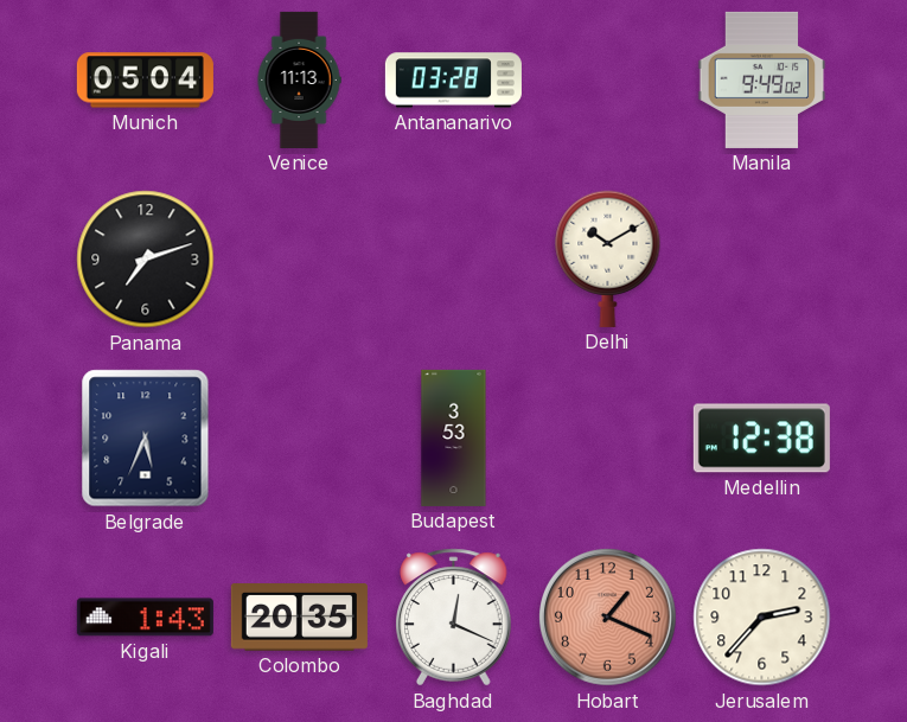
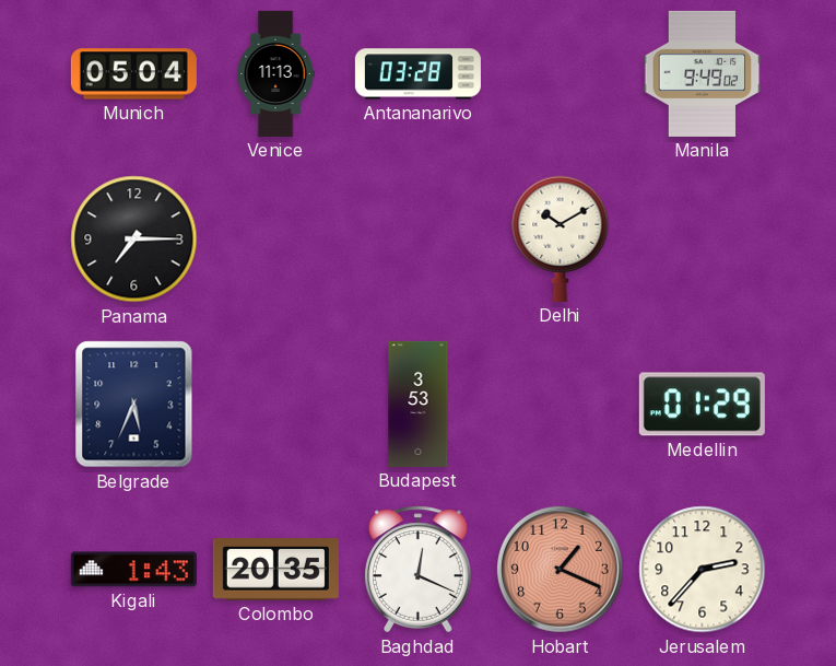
Panama: 7:12 -> 7:15 (134, 239)
Medellin: 12:38 -> 01:29 (702, 405)
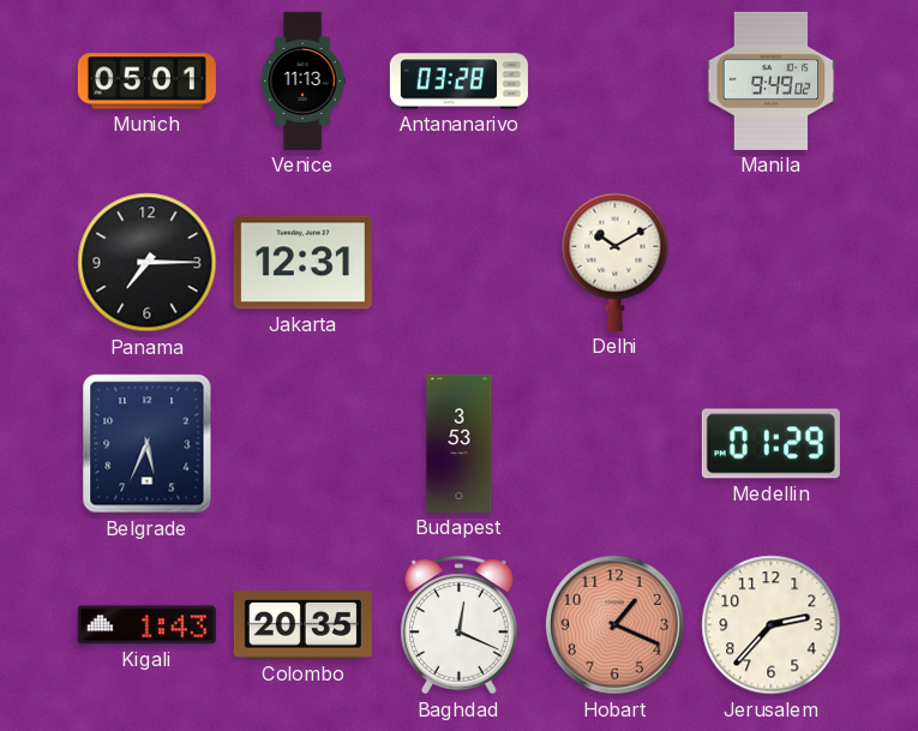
Munich: 05:04 -> 05:01 (146, 82)
Jakarta: none -> 12:31 (302, 263)
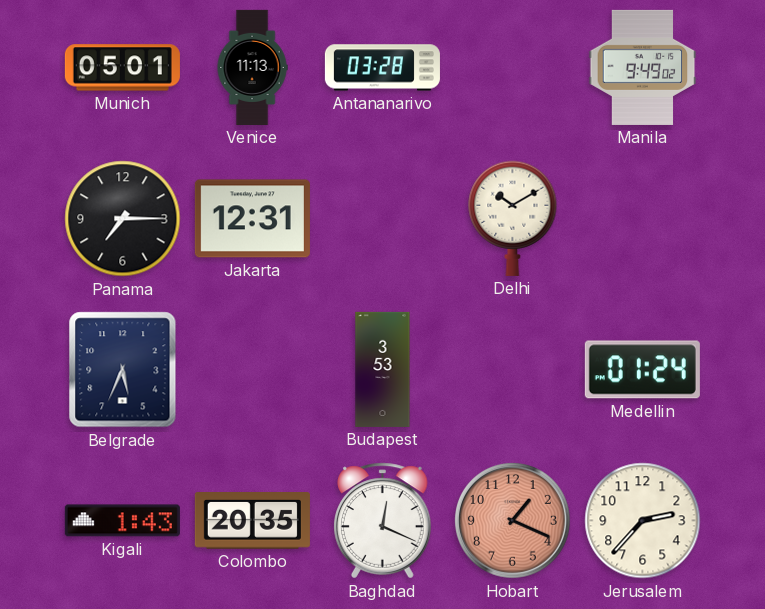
Medellin: 01:29 -> 01:24 (642, 370)
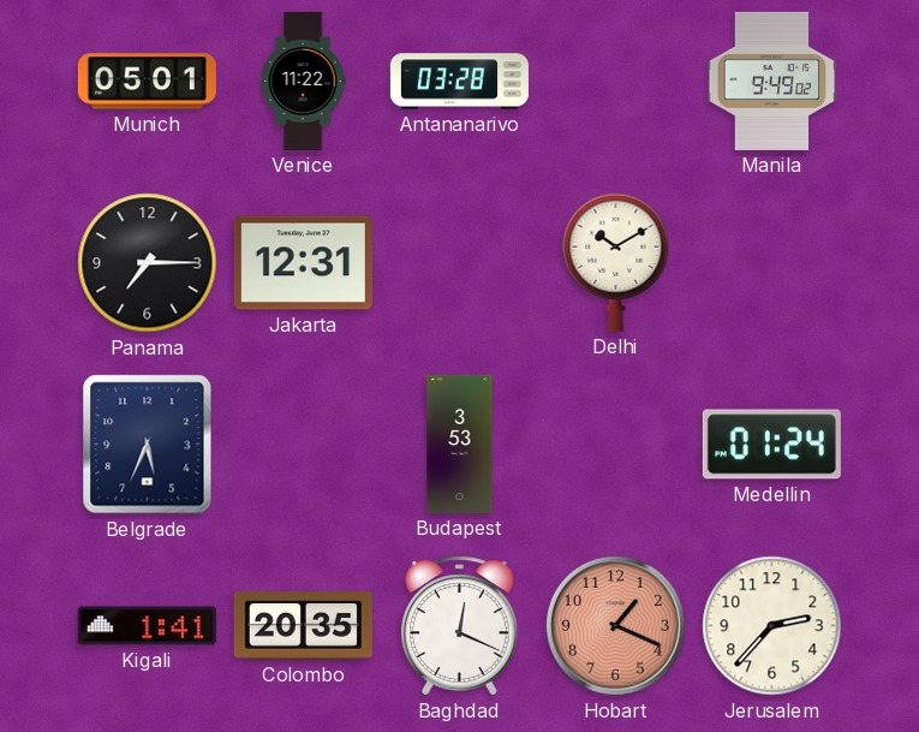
Venice: 11:13 -> 11:22 (303, 81)
Kigali: 1:43 -> 1:41 (147, 626)
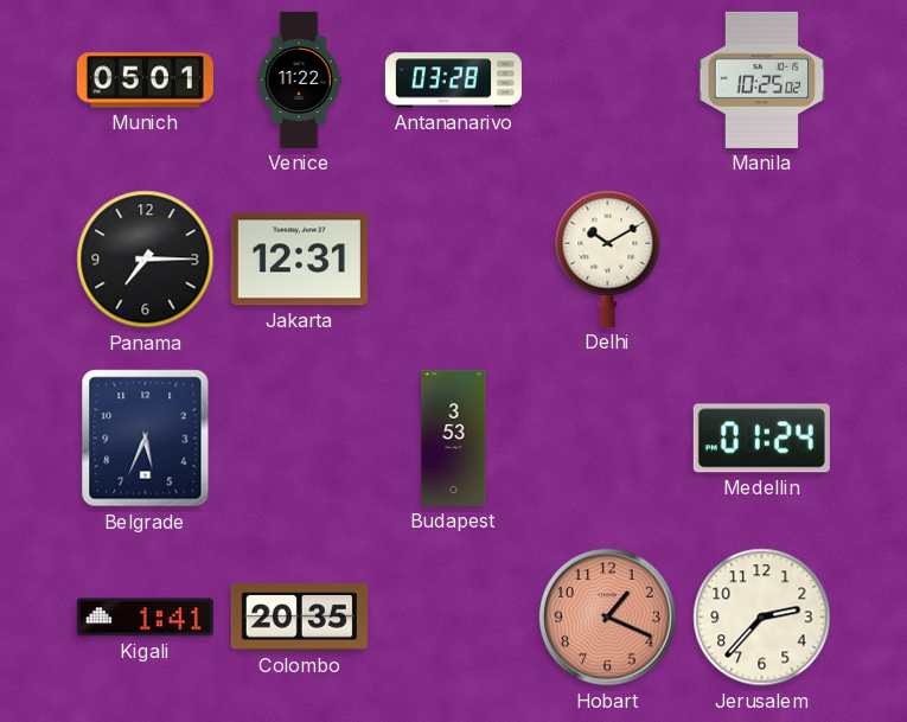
Manila: 9:49 -> 10:25 (762, 79)
Baghdad: 12:19 -> none (460, 626)
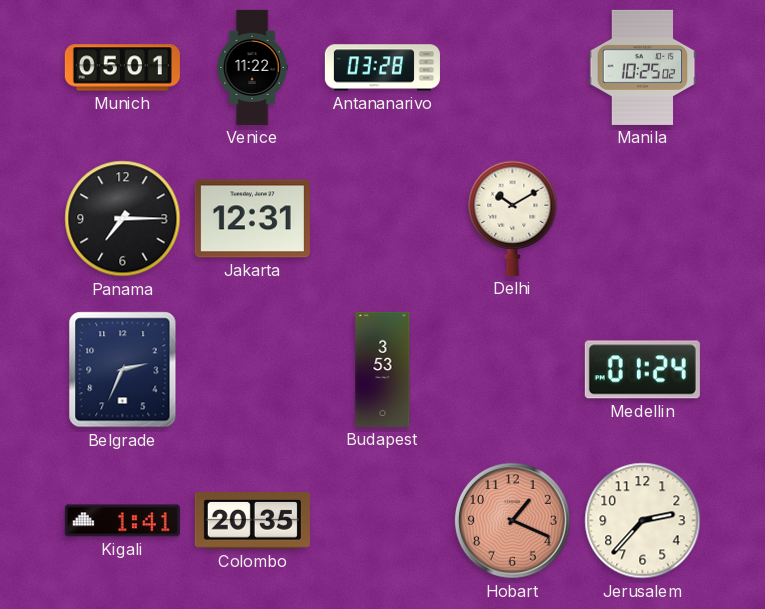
Belgrade: 5:34 -> 2:34 (123, 370)
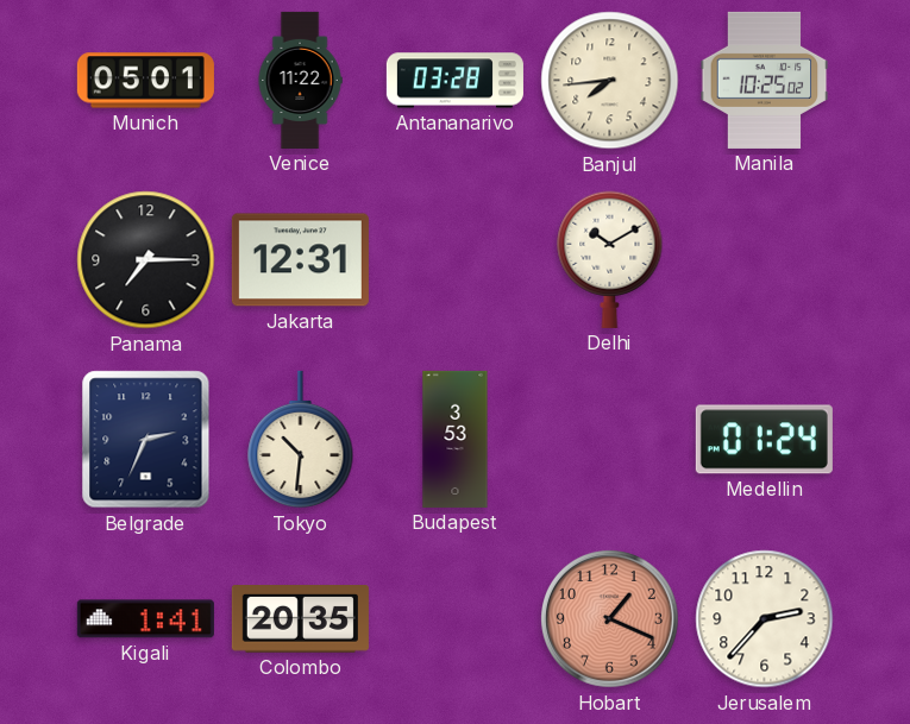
Banjul: none -> 7:44 (610, 81)
Tokyo: none -> 10:31 (301, 440)
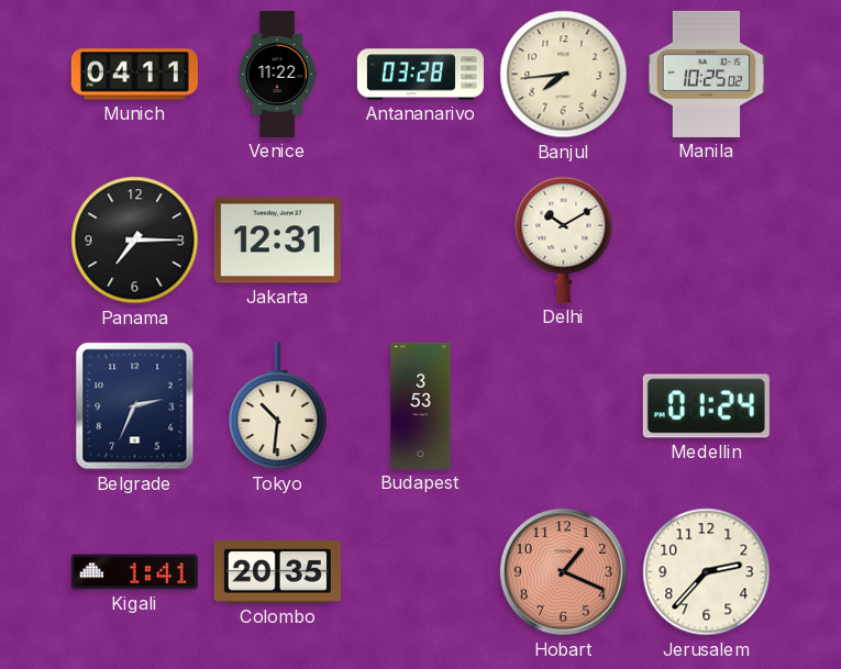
Munich: 05:01 -> 04:11 (134, 75)
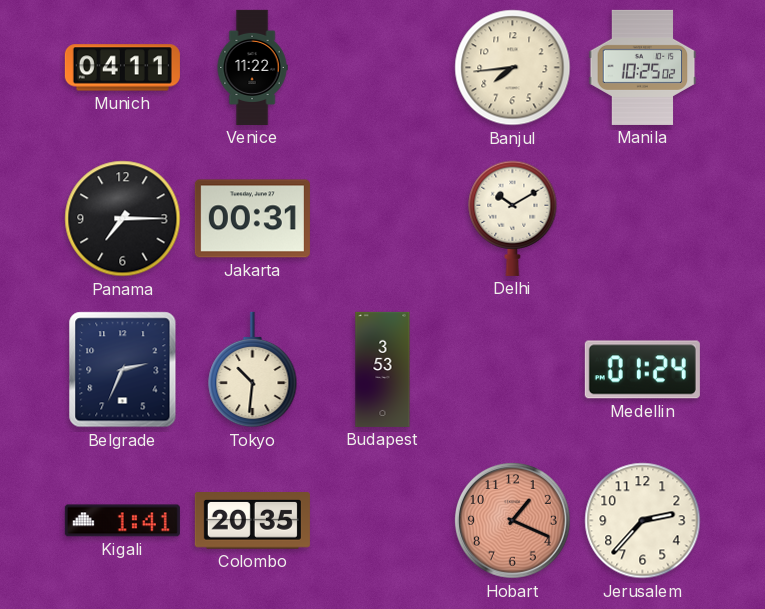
Antananarivo: 03:28 -> none (420, 75)
Jakarta: 12:31 -> 00:31 (252, 219)
